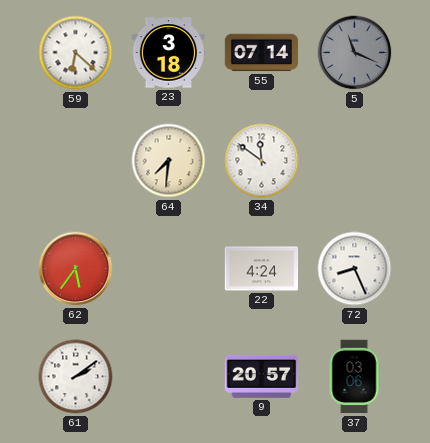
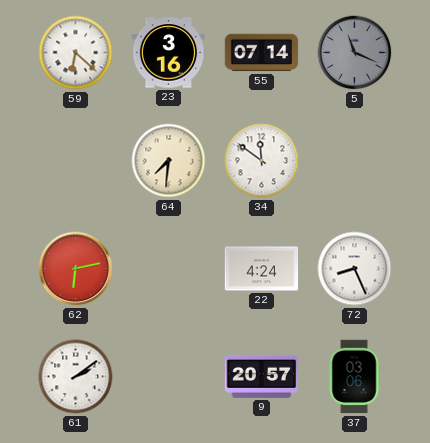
23: 3:18 -> 3:16 (169, 53)
62: 5:36 -> 6:13 (76, 269)
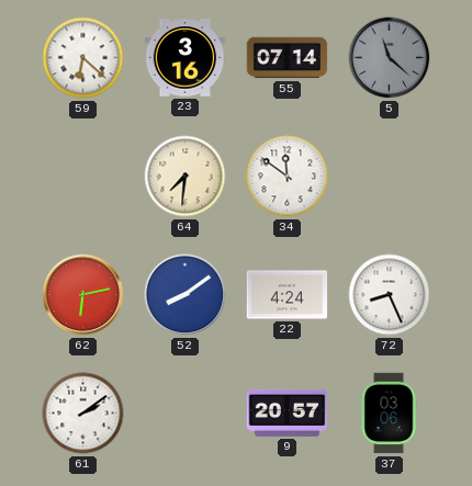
5: 11:19 -> 11:22 (390, 58)
52: none -> 8:09 (186, 295)
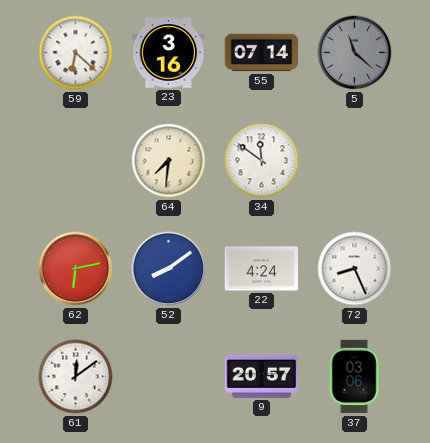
61: 2:09 -> 12:09 (76, 377)
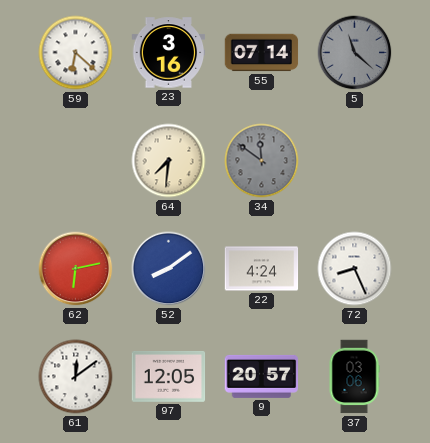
34 dial: white -> grey (262, 161)
97: none -> 12:05 (169, 377)
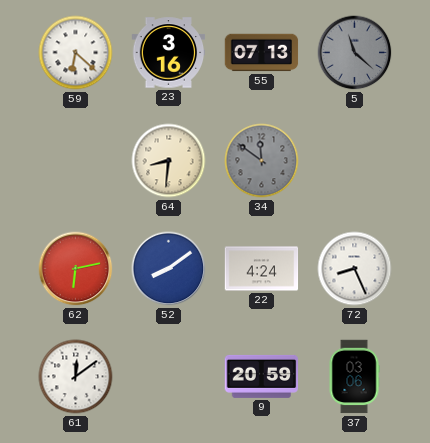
55: 07:14 -> 07:13 (262, 53)
64: 7:31 -> 8:31 (169, 161)
97: 12:05 -> none (169, 377)
9: 20:57 -> 20:59 (262, 376)
